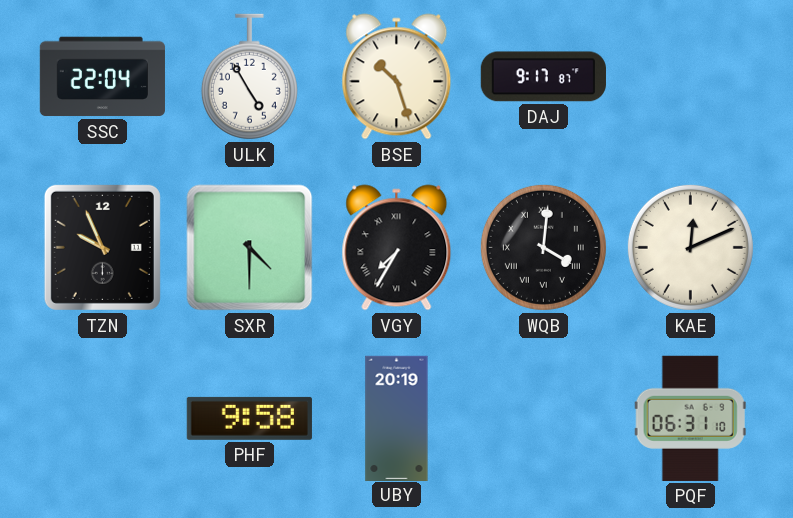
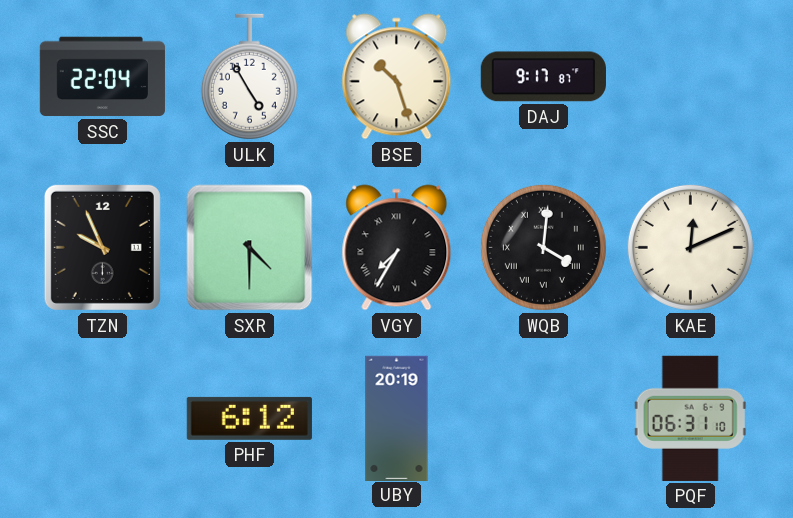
PHF: 9:58 -> 6:12 (249, 418)
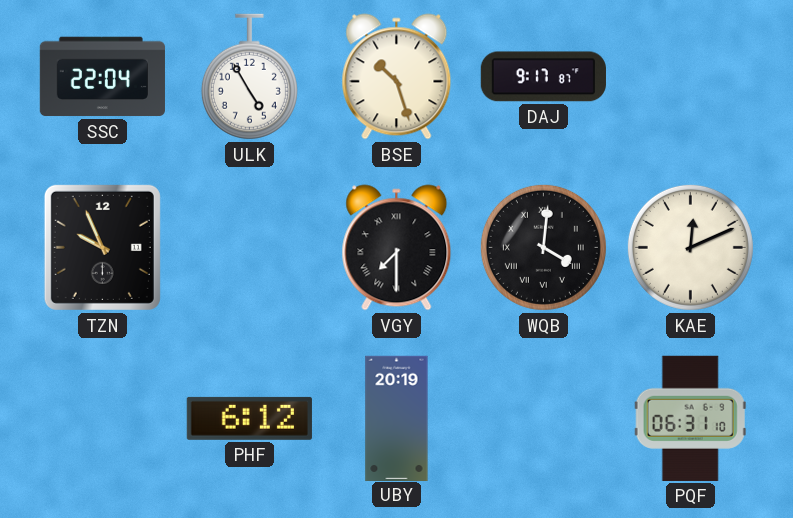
SXR: 4:30 -> none (250, 248)
VGY: 7:35 -> 7:30 (397, 248)
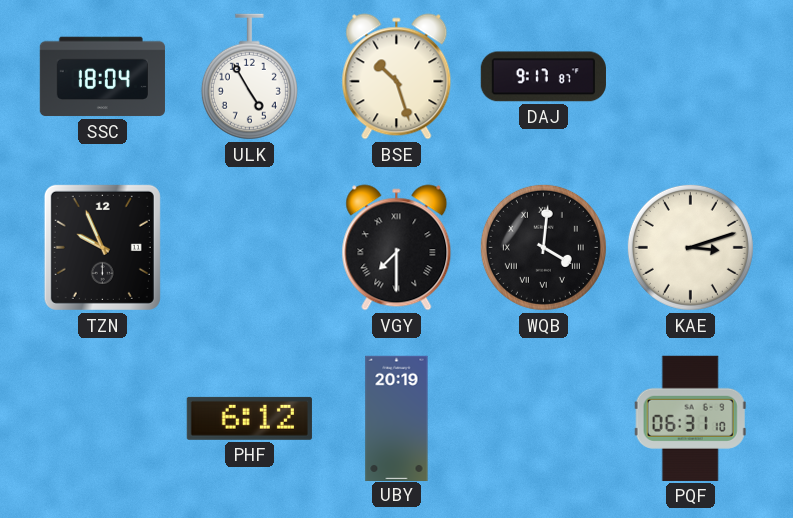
SSC: 22:04 -> 18:04 (102, 77)
KAE: 12:11 -> 3:12 (690, 247)
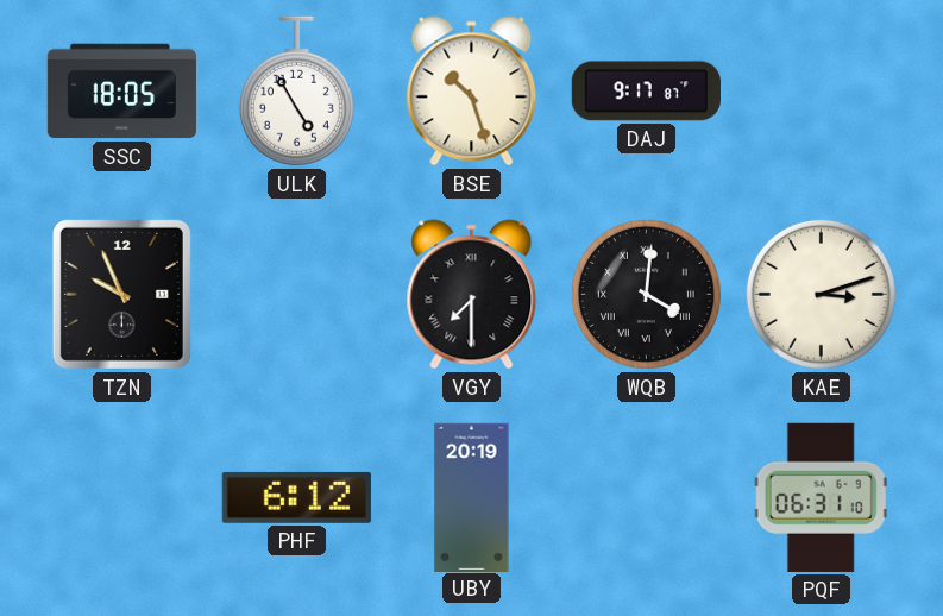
SSC: 18:04 -> 18:05 (121, 92)
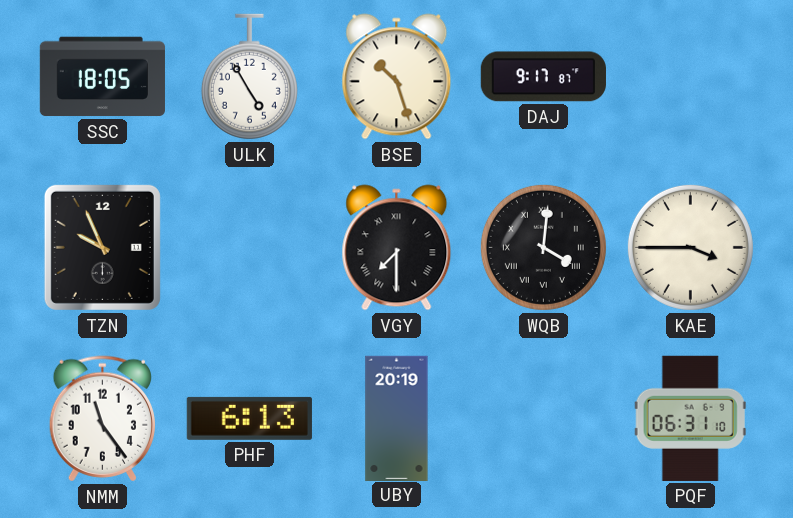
KAE: 3:12 -> 3:45 (690, 247)
NMM: none -> 11:24 (102, 419)
PHF: 6:12 -> 6:13 (249, 418)
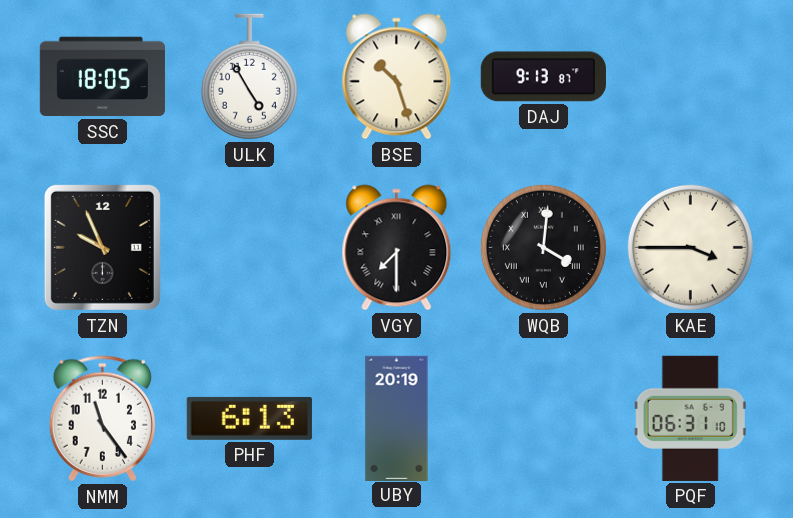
DAJ: 9:17 -> 9:13 (543, 77)
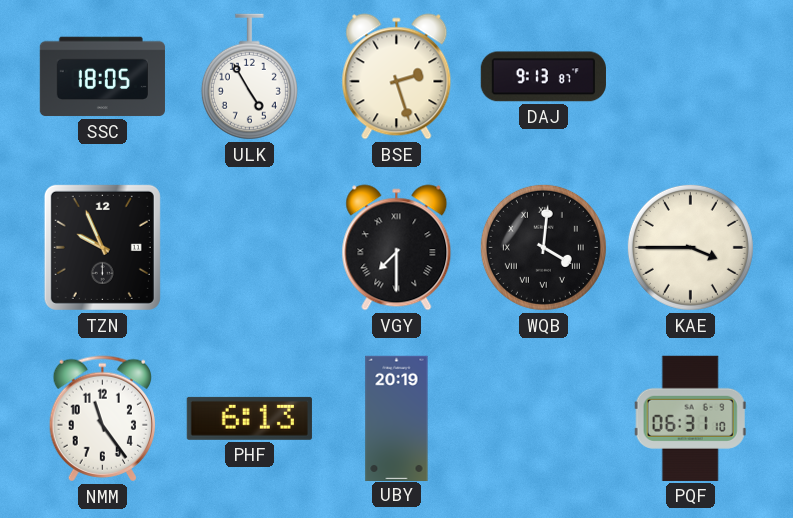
BSE: 10:27 -> 2:27 (397, 77)
